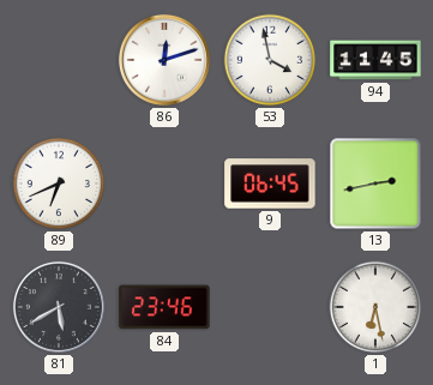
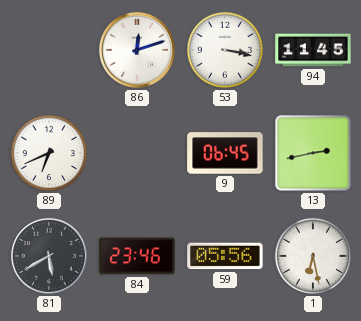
53: 3:58 -> 3:17 (225, 50)
59: none -> 05:56 (225, 256)
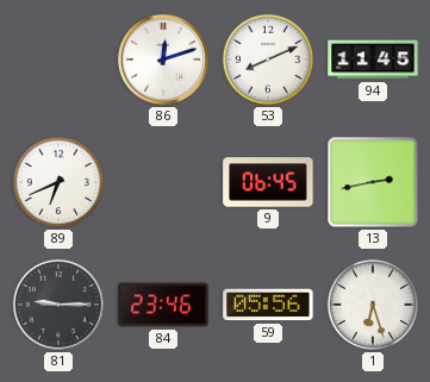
53: 3:17 -> 8:11 (268, 60)
81: 5:40 -> 9:15 (58, 305)
1: 6:28 -> 6:27 (373, 305)
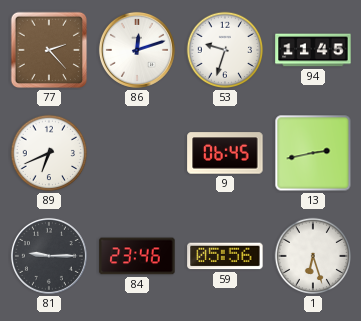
77: none -> 2:23 (49, 50)
53: 8:11 -> 9:33 (225, 50)
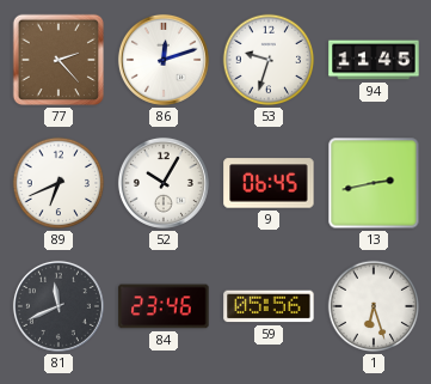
52: none -> 10:05 (164, 183)
81: 9:15 -> 11:41 (59, 306)
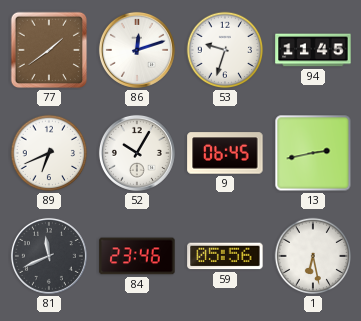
77: 2:23 -> 1:39 (49, 50)
1: 6:27 -> 6:28 (313, 256)
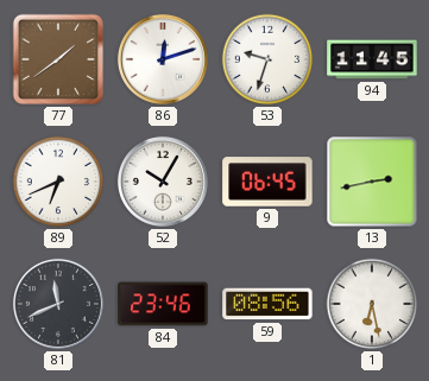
59: 05:56 -> 08:56 (267, 304)
